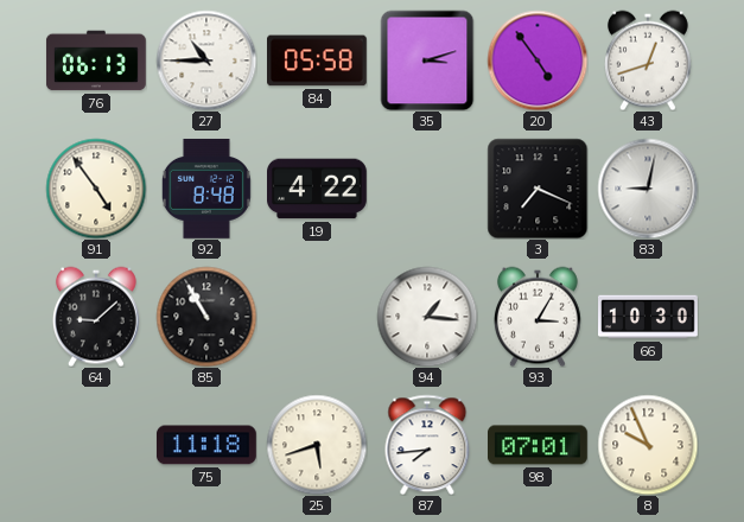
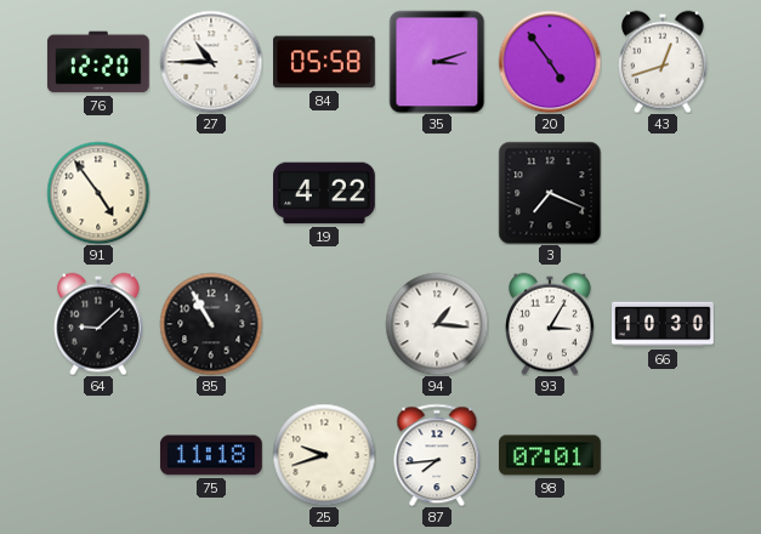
76: 06:13 -> 12:20 (98, 62)
92: 8:48 -> none (206, 189)
83: 9:02 -> none (648, 189)
25: 5:42 -> 9:42 (324, 455)
8: 9:56 -> none (648, 445)
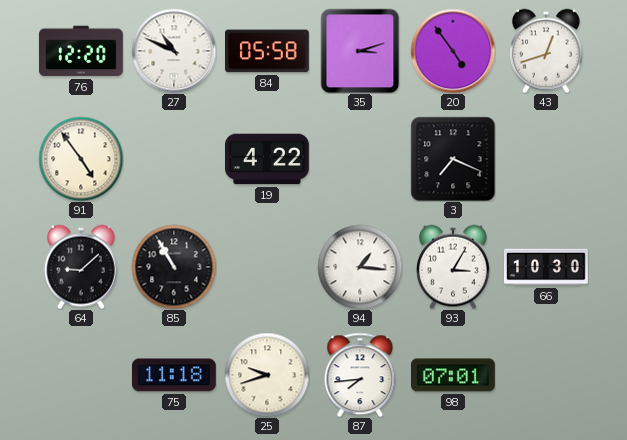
27: 10:45 -> 10:49 (174, 51)
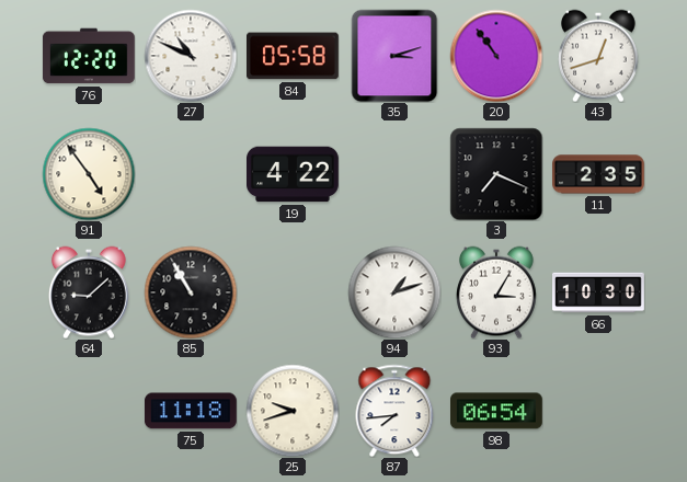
20: 4:54 -> 10:54 (496, 56)
11: none -> 2:35 (599, 174)
94: 1:16 -> 1:12 (394, 292)
98: 07:01 -> 06:54 (497, 411)
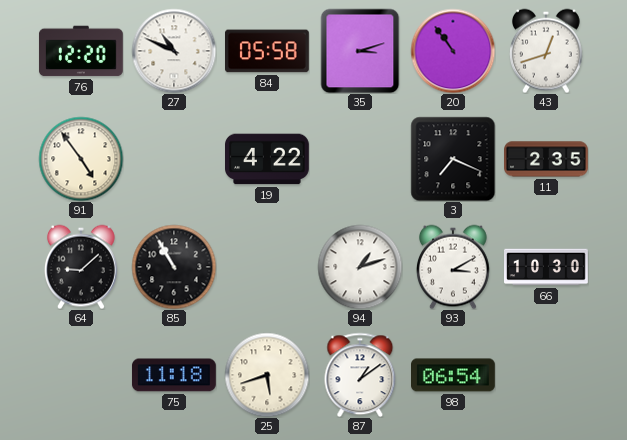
93: 3:05 -> 3:10 (453, 267)
25: 9:42 -> 5:42 (267, 375)
87: 7:44 -> 1:09 (360, 375)
